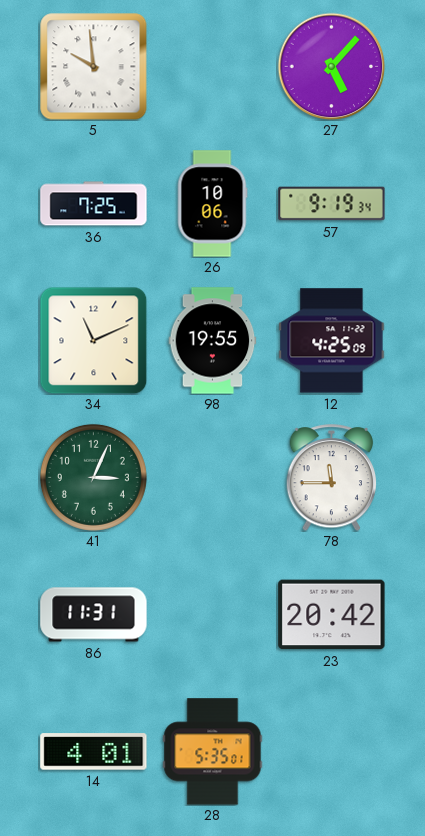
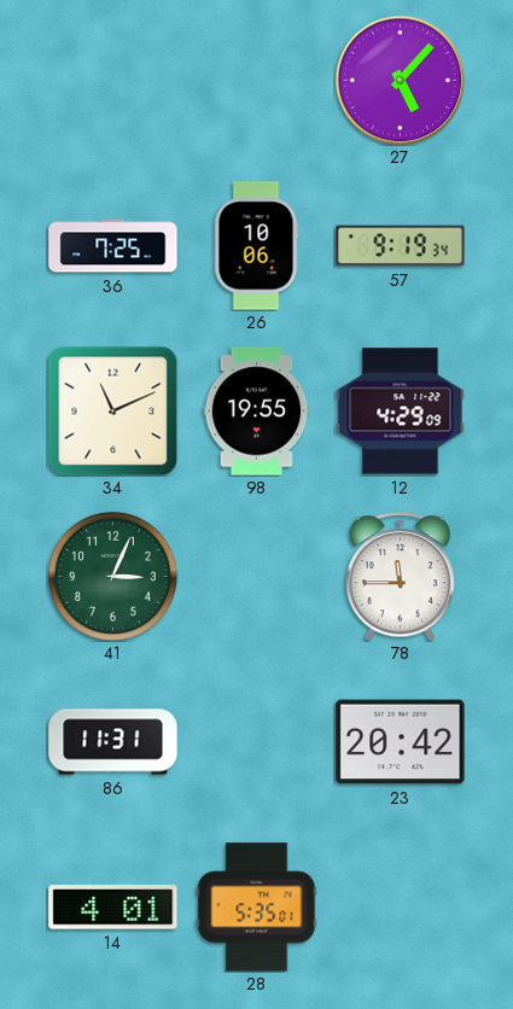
5: 9:59 -> none (93, 66)
12: 4:25 -> 4:29 (401, 412)
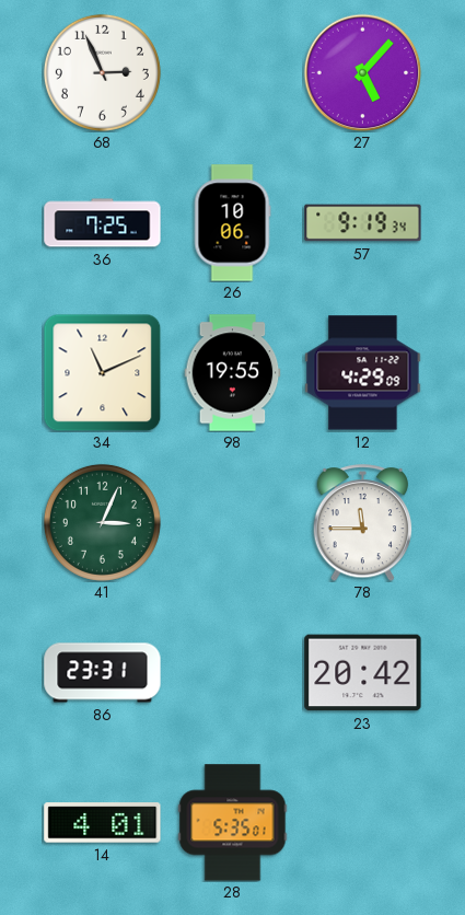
68: none -> 2:56 (102, 72)
86: 11:31 -> 23:31 (103, 673)
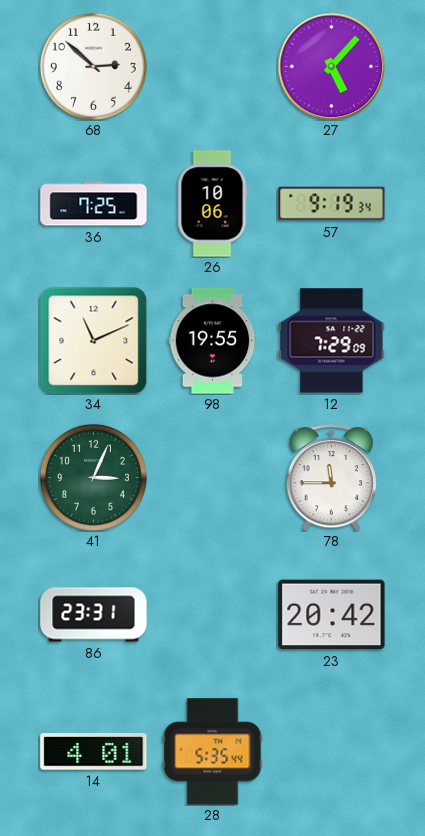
68: 2:56 -> 2:52 (93, 66)
12: 4:29 -> 7:29 (332, 341)
28: 5:35:01 -> 5:35:44 (213, 752)
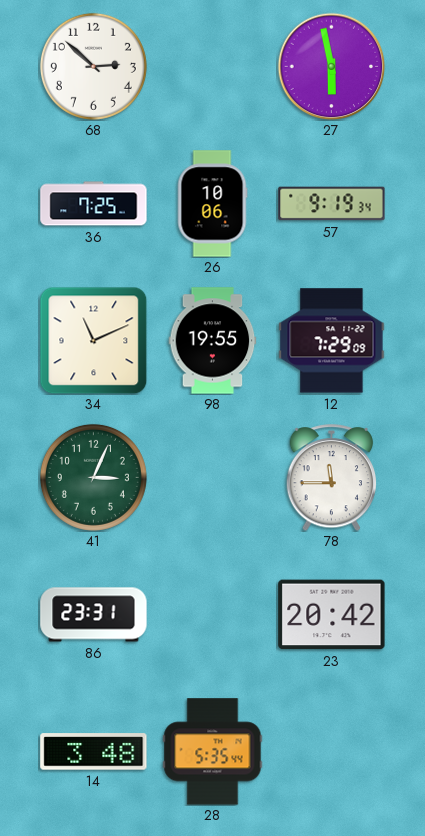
27: 5:07 -> 5:58 (331, 66)
14: 4:01 -> 3:48 (94, 752)
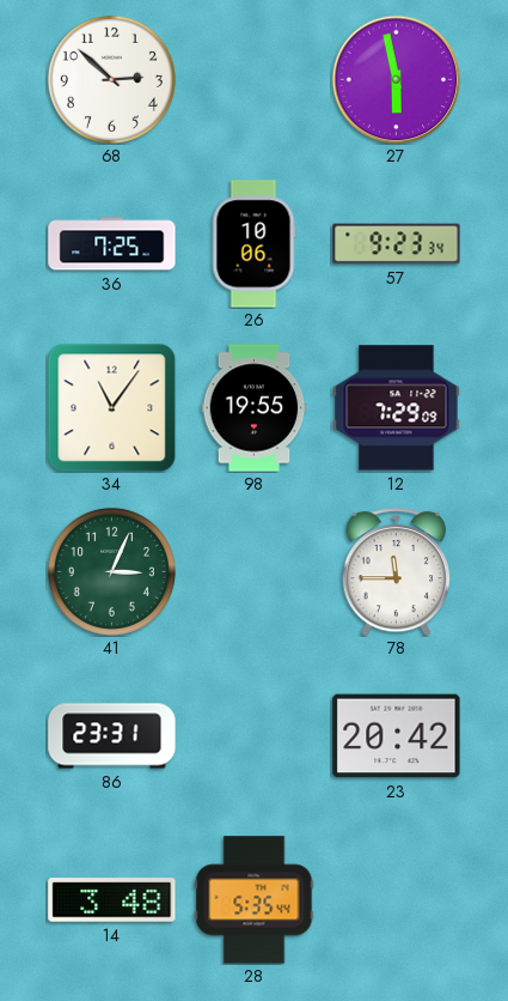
57: 9:19 -> 9:23 (397, 244)
34: 11:11 -> 11:06 (111, 407)
